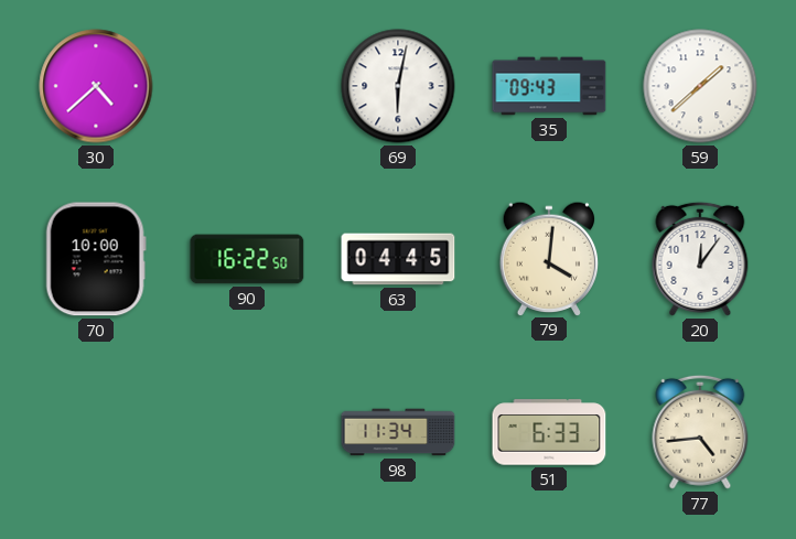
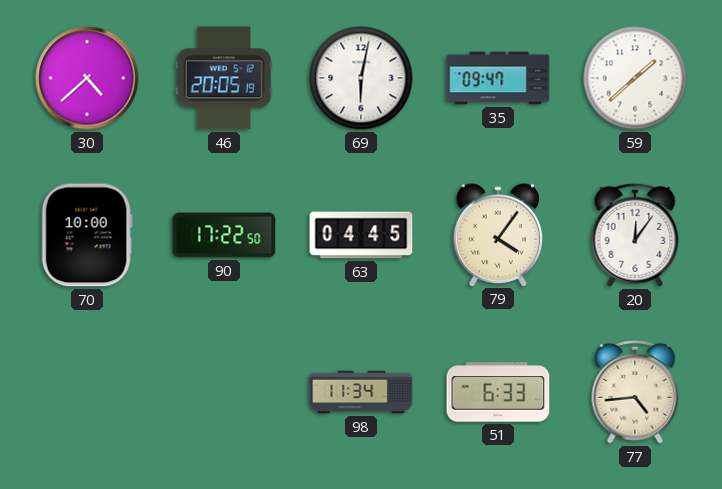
46: none -> 20:05 (224, 78)
35: 09:43 -> 09:47 (498, 78)
90: 16:22 -> 17:22 (224, 235)
79: 4:01 -> 4:06 (498, 234)
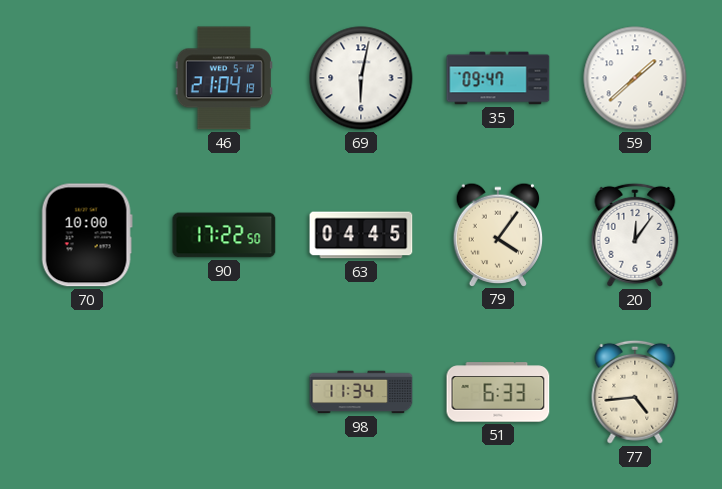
30: 4:38 -> none (87, 78)
46: 20:05 -> 21:04 (224, 78)
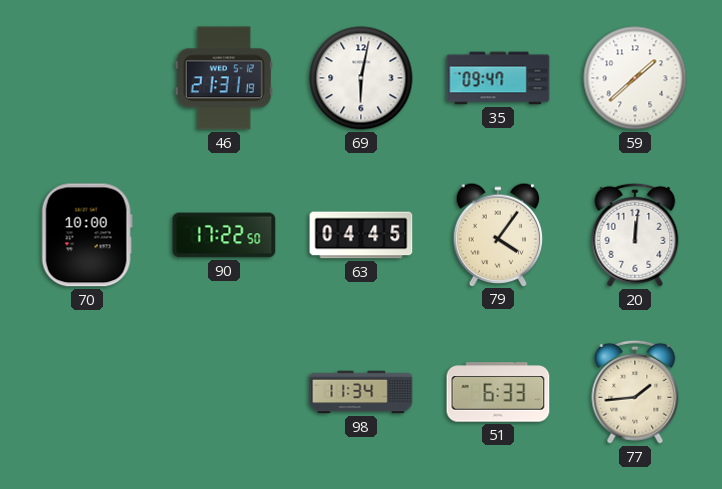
46: 21:04 -> 21:31 (224, 78)
20: 12:06 -> 12:01 (635, 235)
77: 4:44 -> 1:44 (635, 392)
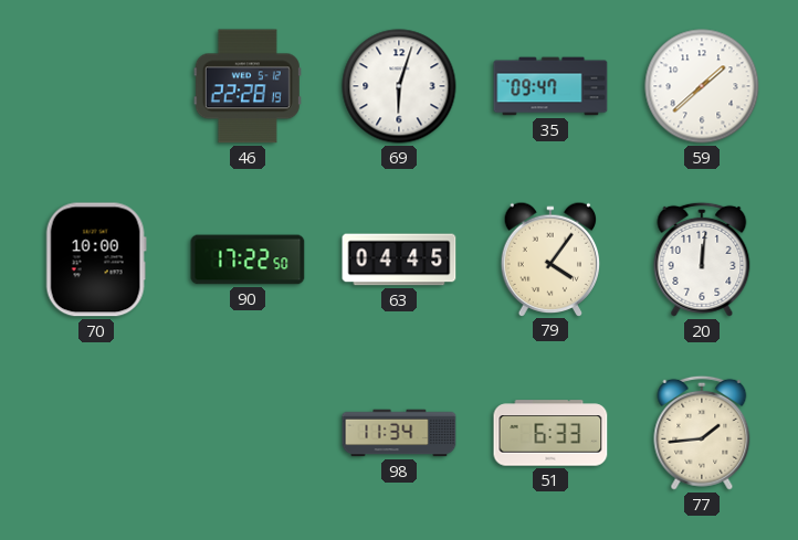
46: 21:31 -> 22:28 (248, 86)
69: 6:02 -> 6:03 (399, 86)
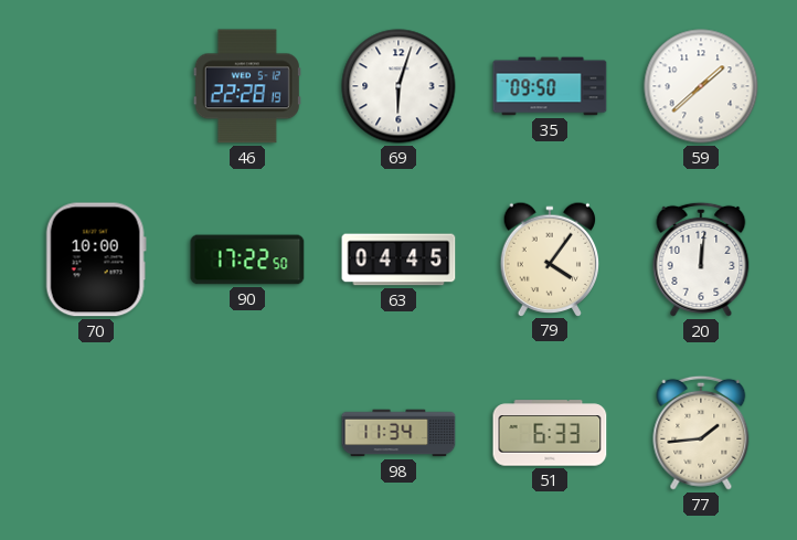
35: 09:47 -> 09:50 (550, 86)
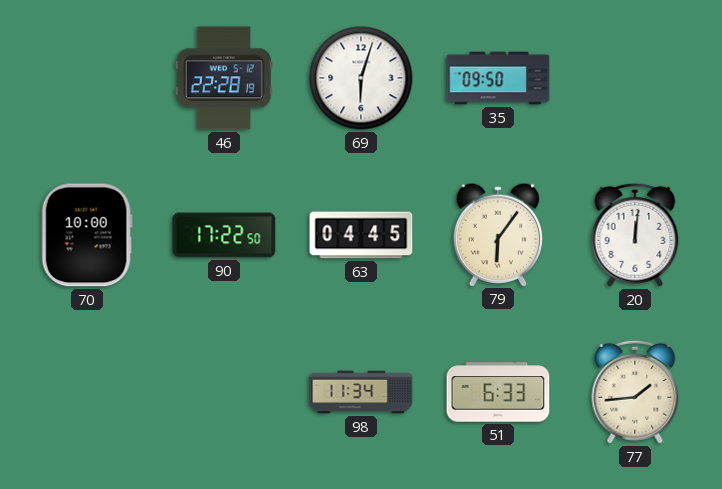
59: 1:38 -> none (701, 86)
79: 4:06 -> 6:06 (498, 234)
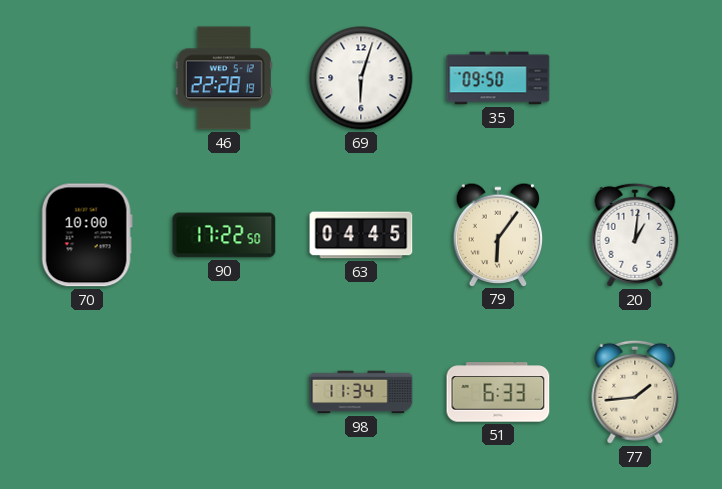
20: 12:01 -> 1:01 (635, 235)
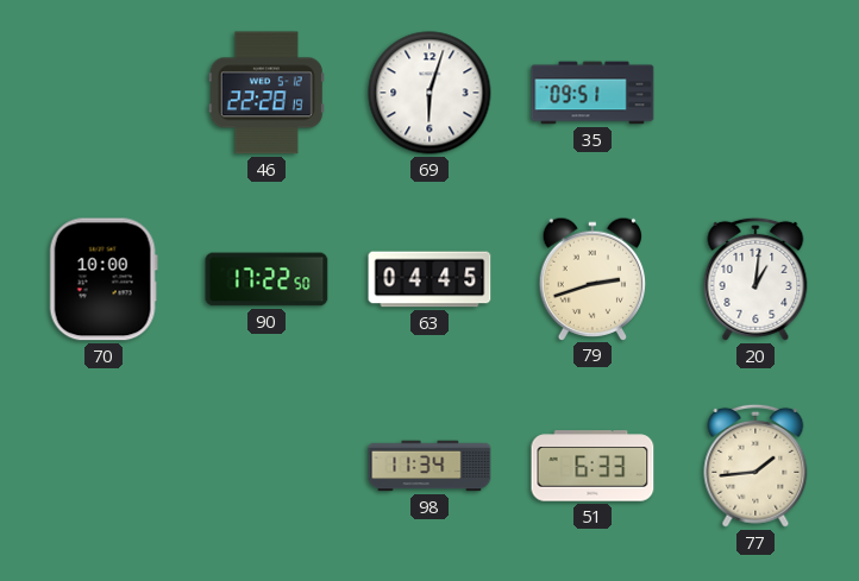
35: 09:50 -> 09:51 (592, 93)
79: 6:06 -> 2:42 (592, 278)
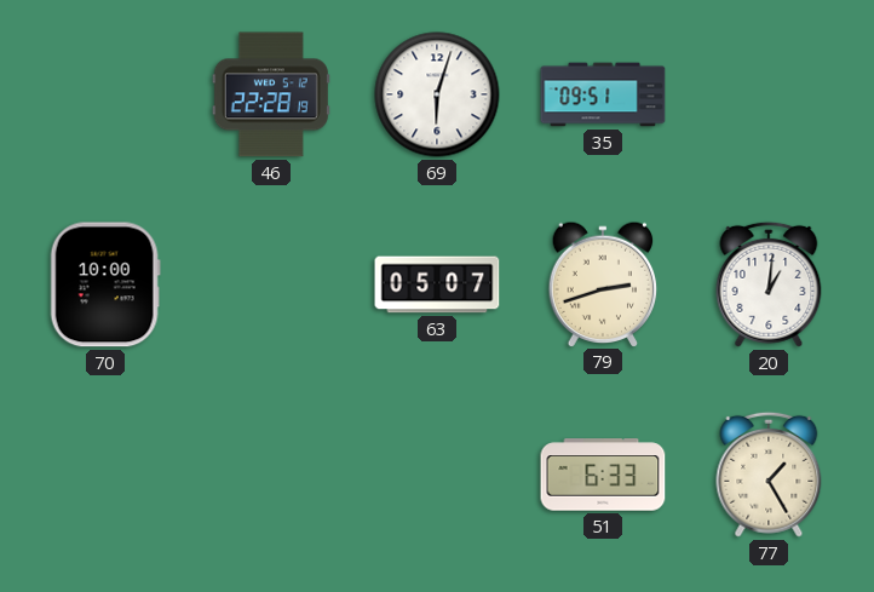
90: 17:22 -> none (267, 279)
63: 04:45 -> 05:07 (437, 284)
98: 11:34 -> none (429, 466)
77: 1:44 -> 1:25 (769, 475)
